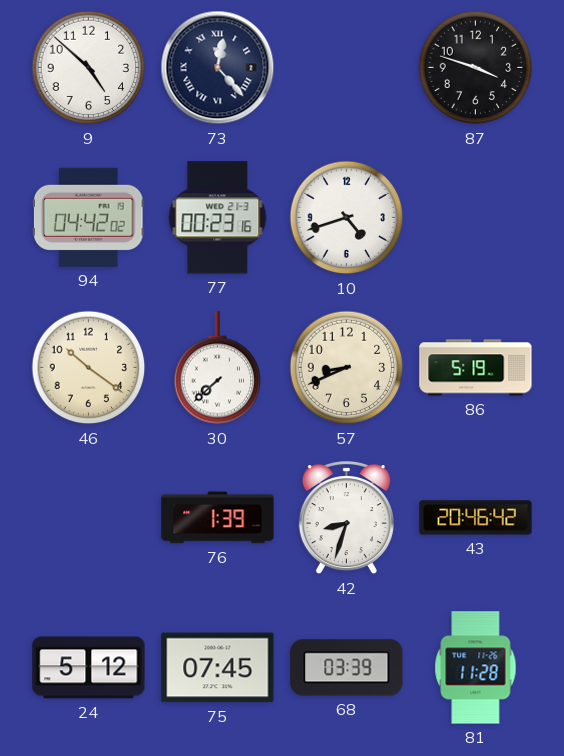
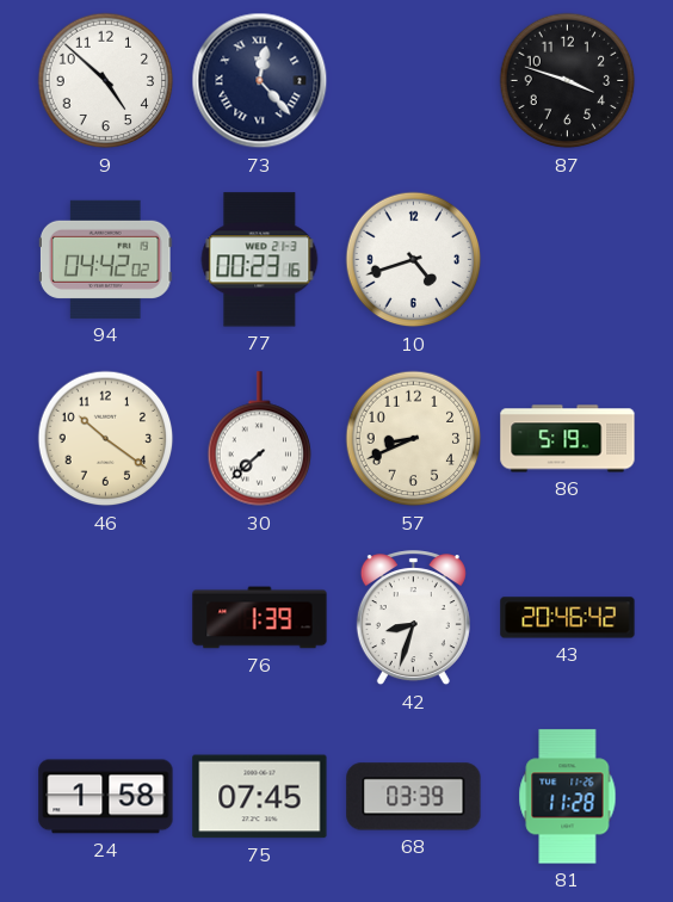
24: 5:12 -> 1:58 (106, 797)
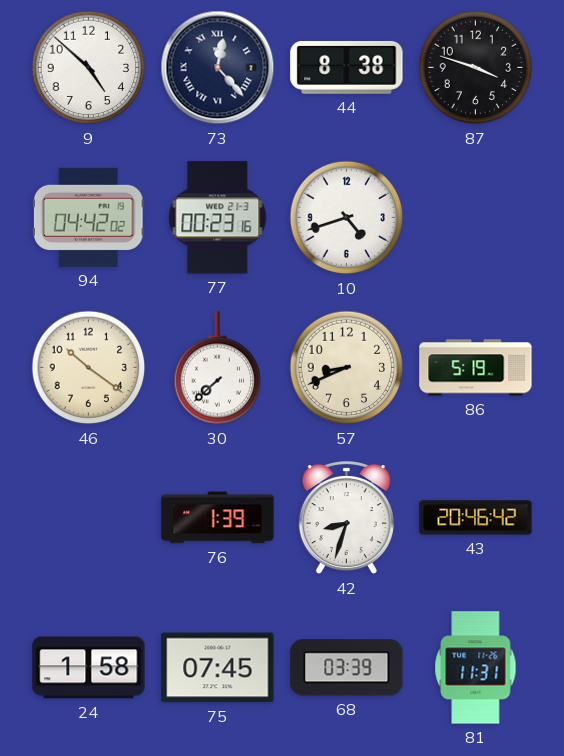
44: none -> 8:38 (347, 67)
81: 11:28 -> 11:31 (476, 668)
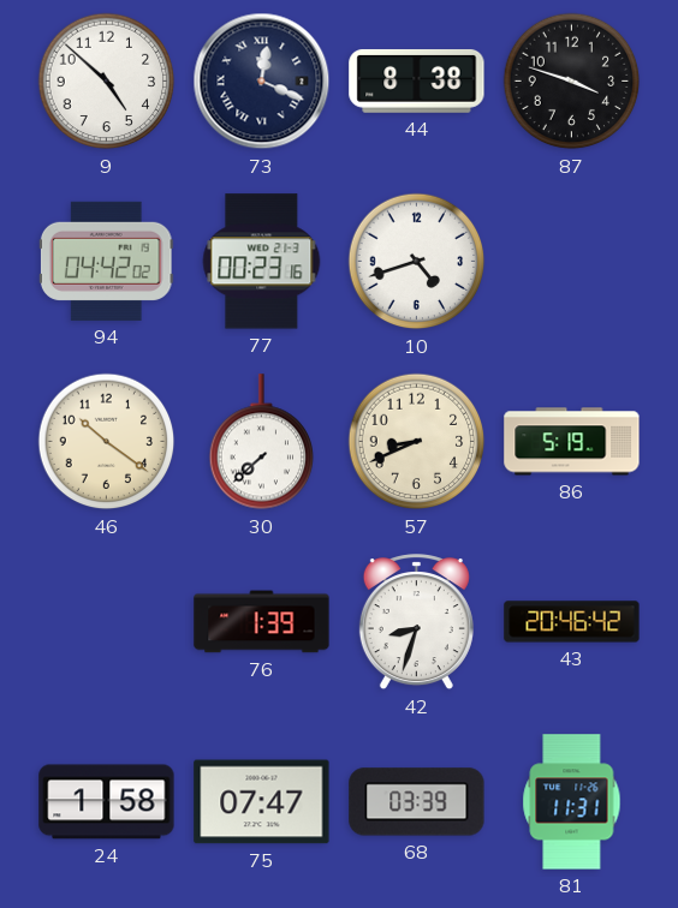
73: 12:23 -> 12:19 (262, 82)
75: 07:45 -> 07:47 (262, 802)
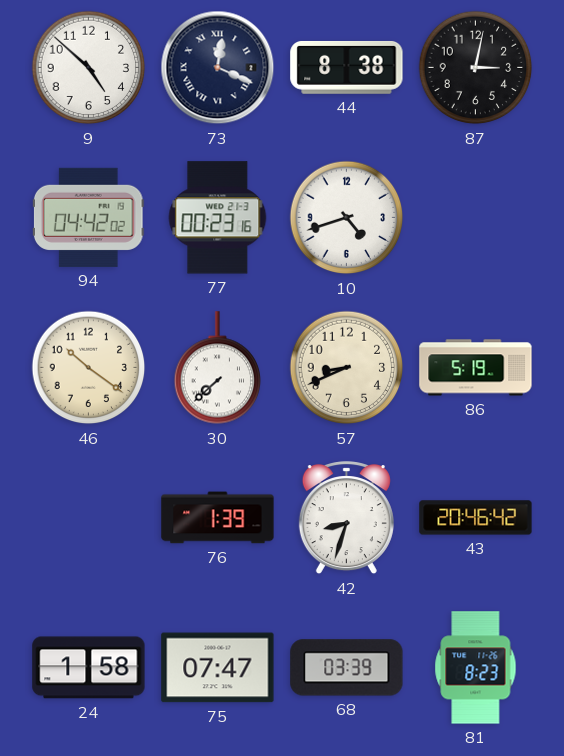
87: 3:48 -> 3:02 (476, 68)
81: 11:31 -> 8:23 (476, 668)
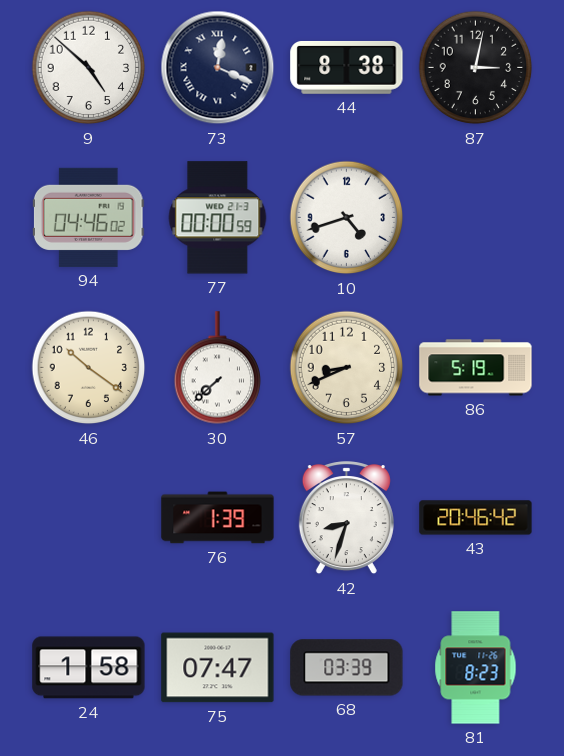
94: 04:42 -> 04:46 (88, 217)
77: 00:23 -> 00:00 (218, 218)
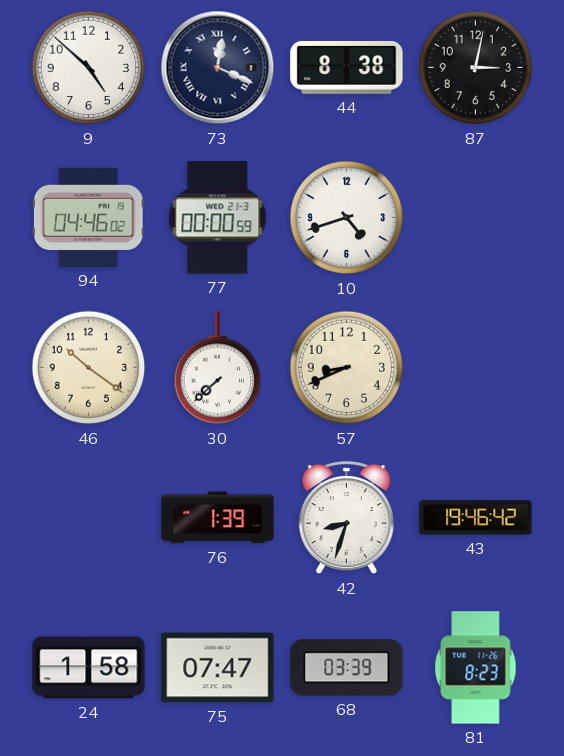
86: 5:19 -> none (476, 368)
43: 20:46 -> 19:46 (476, 518)
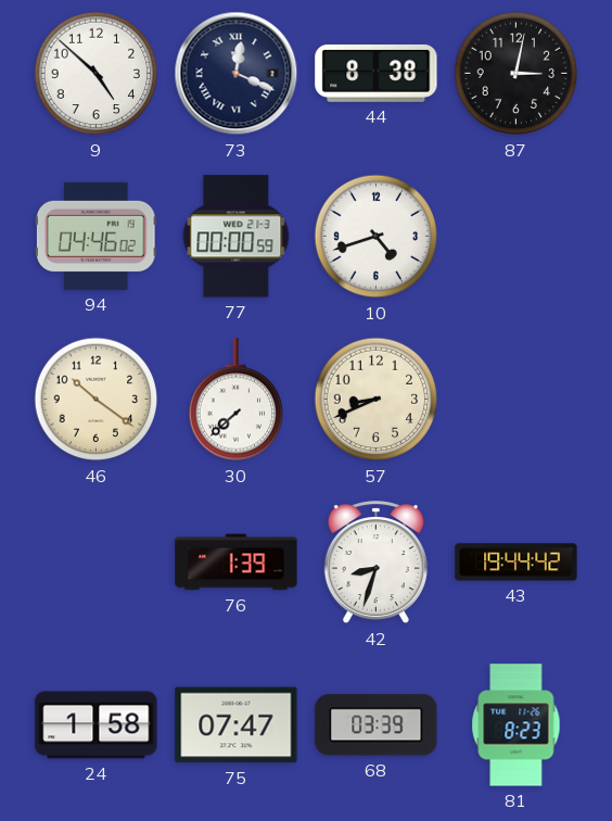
43: 19:46 -> 19:44 (517, 563)
